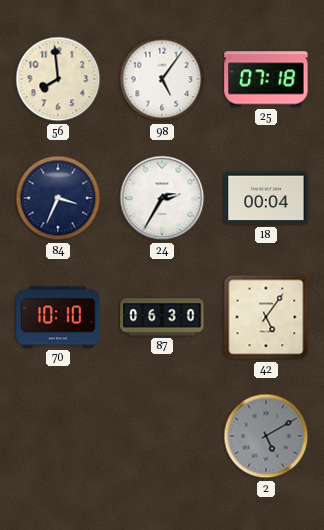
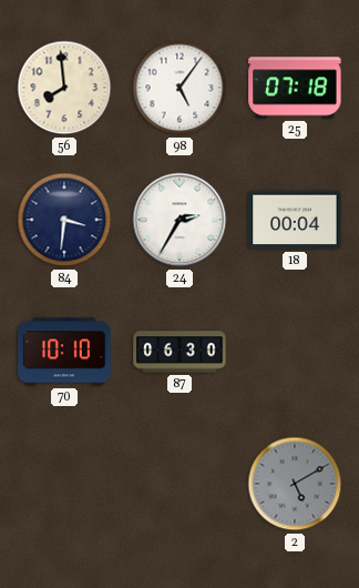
84: 3:34 -> 3:31 (64, 220)
42: 5:06 -> none (266, 317)
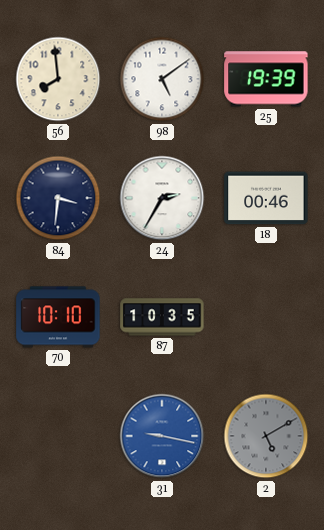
98: 5:06 -> 5:09 (162, 79)
25: 07:18 -> 19:39 (266, 79)
18: 00:04 -> 00:46 (266, 198)
87: 06:30 -> 10:35 (162, 317)
31: none -> 9:17 (162, 436)
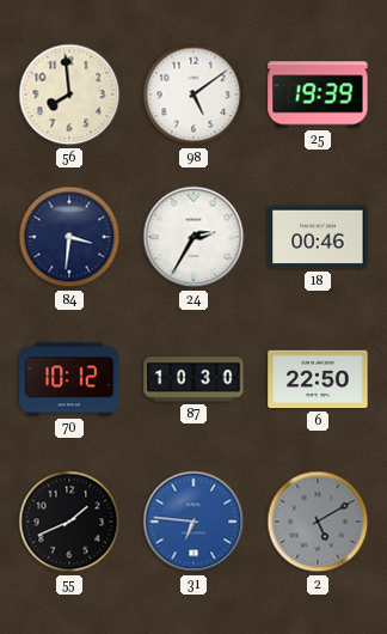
70: 10:10 -> 10:12 (69, 379)
87: 10:35 -> 10:30 (193, 379)
6: none -> 22:50 (318, 379)
55: none -> 1:41 (69, 522)
31: 9:17 -> 6:46 (193, 522)
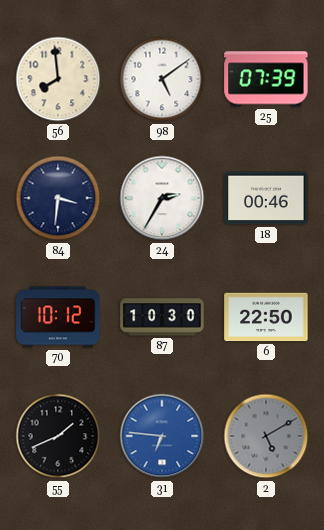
25: 19:39 -> 07:39 (266, 79)
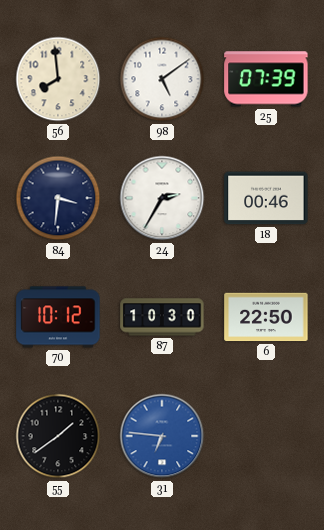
55: 1:41 -> 1:39 (58, 436)
2: 5:10 -> none (266, 436)
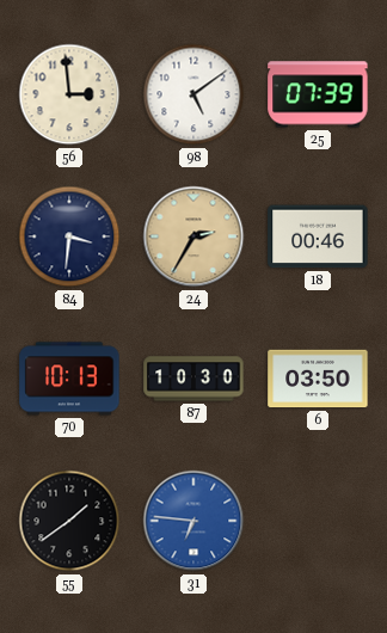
56: 7:59 -> 2:59 (69, 94)
24 dial: white -> champagne (193, 236)
70: 10:12 -> 10:13 (69, 379)
6: 22:50 -> 03:50 (318, 379)
